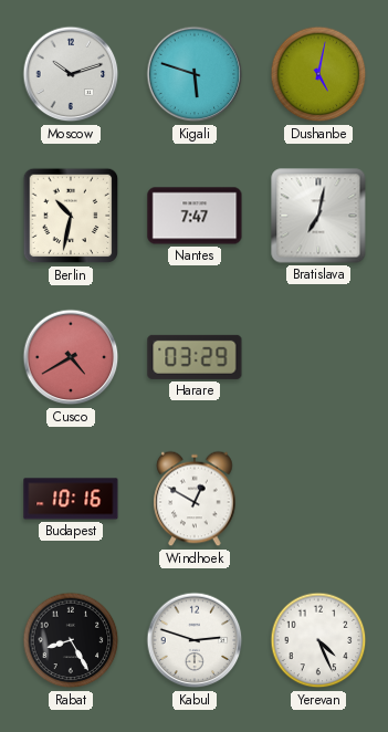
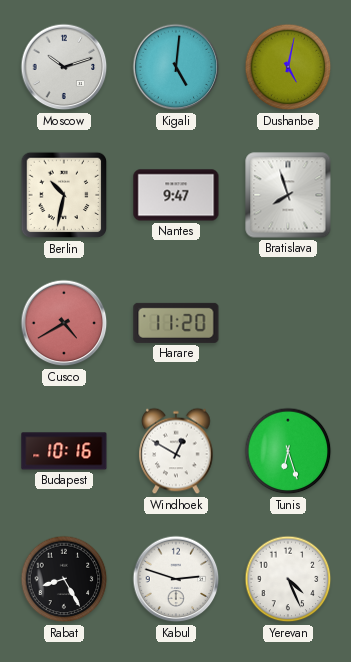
Kigali: 5:48 -> 5:01 (176, 67)
Nantes: 7:47 -> 9:47 (176, 195)
Bratislava: 7:02 -> 7:57 (288, 195)
Harare: 03:29 -> 11:20 (176, 323)
Tunis: none -> 6:27 (288, 451)
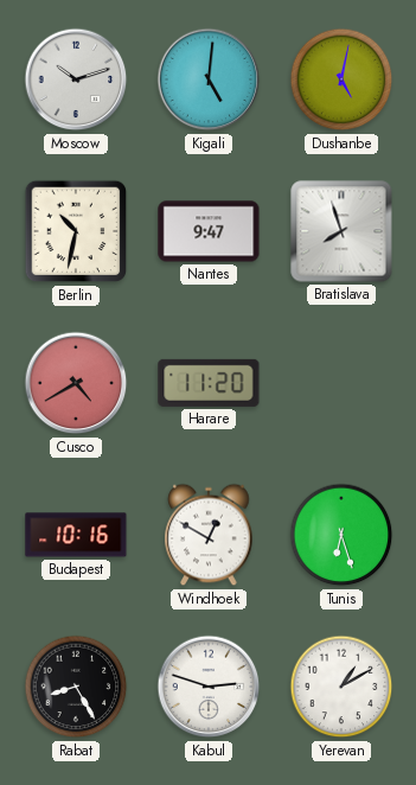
Yerevan: 4:26 -> 1:10 (341, 687)
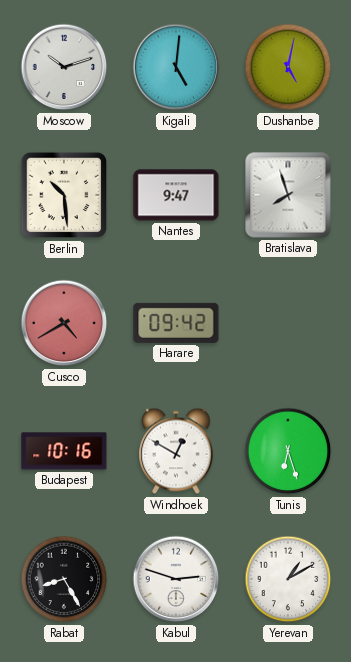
Berlin: 10:32 -> 10:29 (64, 195)
Harare: 11:20 -> 09:42 (176, 323)
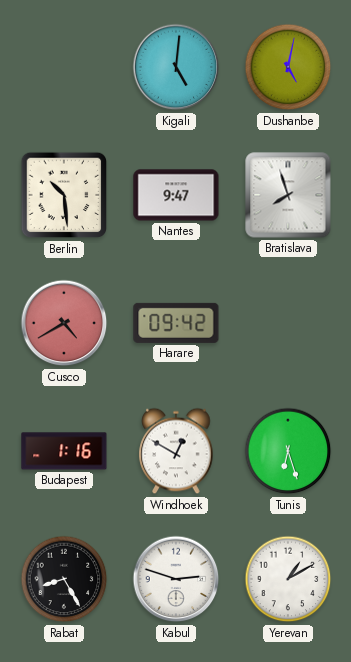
Moscow: 10:12 -> none (64, 67)
Budapest: 10:16 -> 1:16 (64, 451)
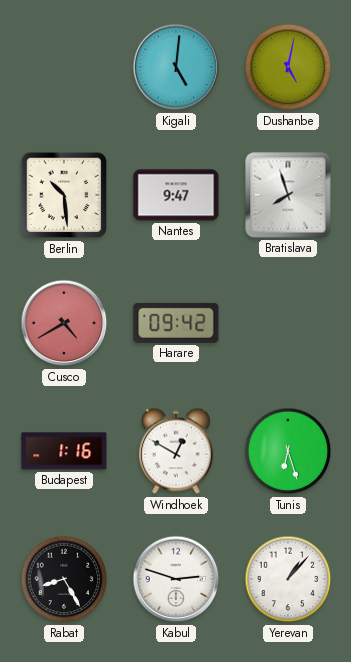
Yerevan: 1:10 -> 1:07 (288, 579)
